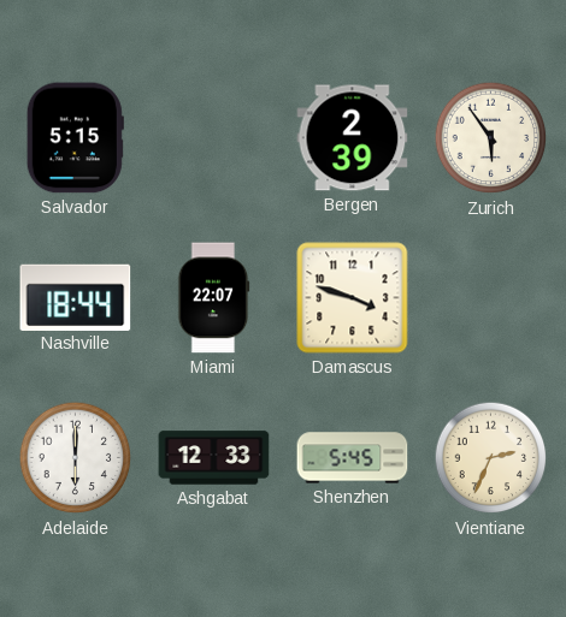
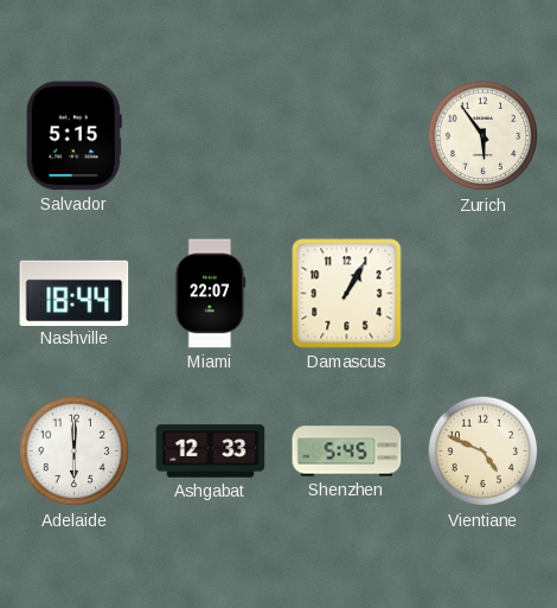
Bergen: 2:39 -> none (353, 138)
Damascus: 3:48 -> 1:05 (347, 294)
Vientiane: 2:34 -> 4:49 (484, 452)
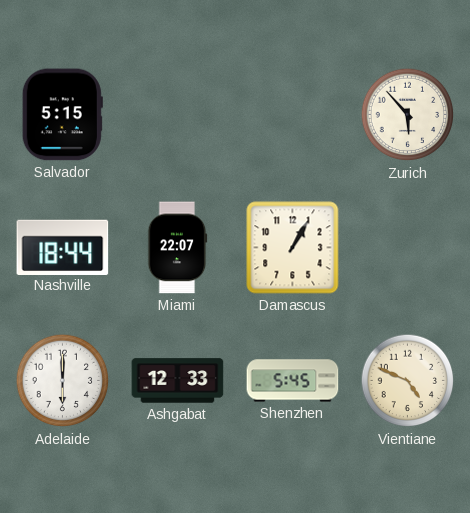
Zurich: 5:54 -> 5:53 (408, 115)
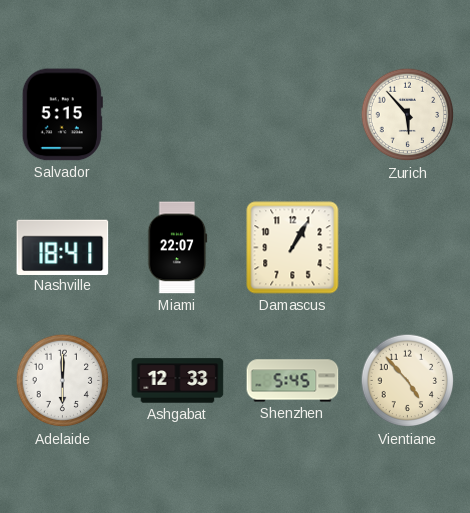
Nashville: 18:44 -> 18:41 (63, 247)
Vientiane: 4:49 -> 4:53 (408, 381)
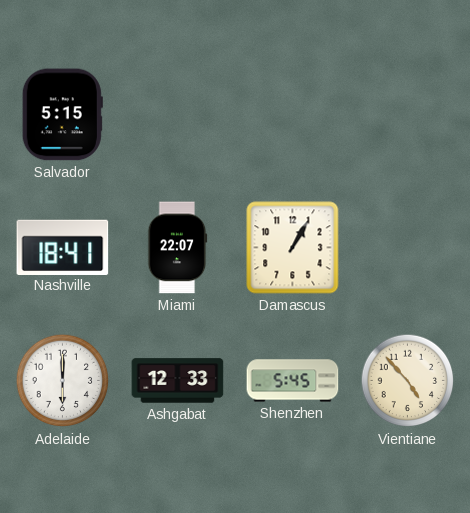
Zurich: 5:53 -> none (408, 115)
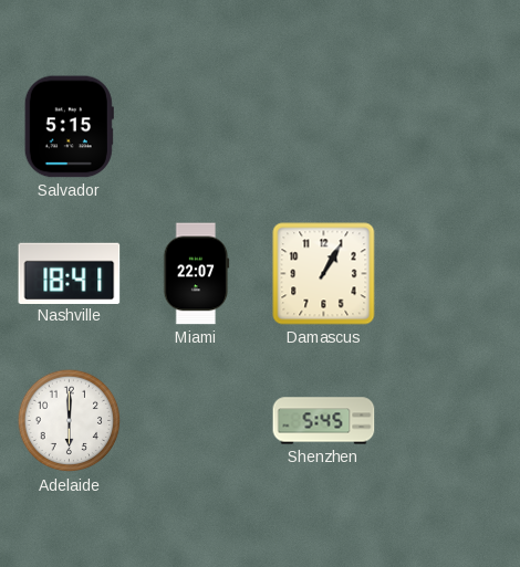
Ashgabat: 12:33 -> none (178, 381)
Vientiane: 4:53 -> none (408, 381)
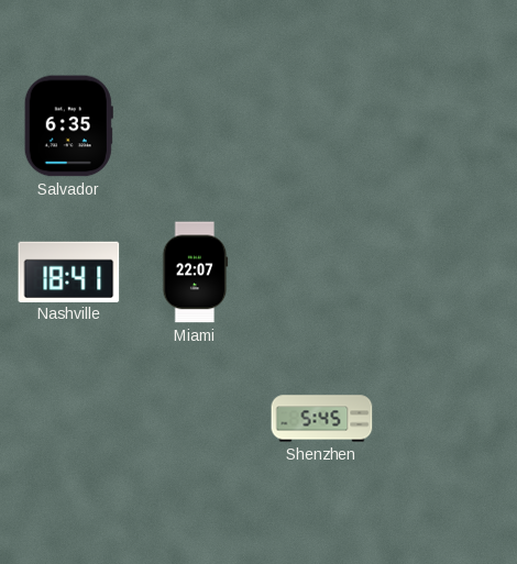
Salvador: 5:15 -> 6:35 (68, 126)
Damascus: 1:05 -> none (324, 274)
Adelaide: 6:00 -> none (70, 421)
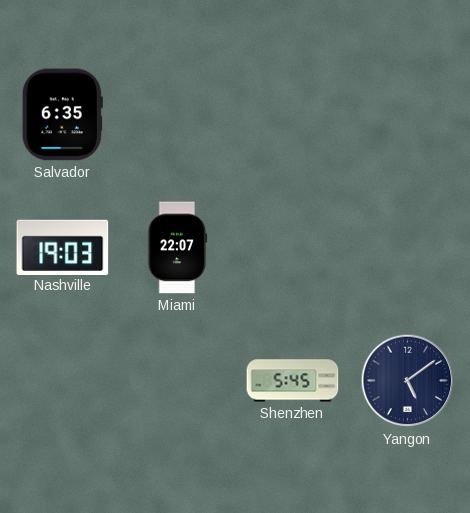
Nashville: 18:41 -> 19:03 (63, 247)
Yangon: none -> 5:09 (408, 381)
